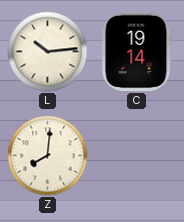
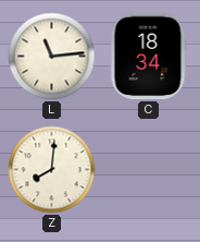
L: 10:14 -> 11:14 (52, 57)
C: 19:14 -> 18:34 (148, 57)
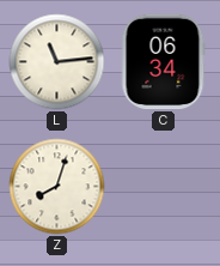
C: 18:34 -> 06:34 (163, 62)
Z: 8:01 -> 8:03 (57, 187)
